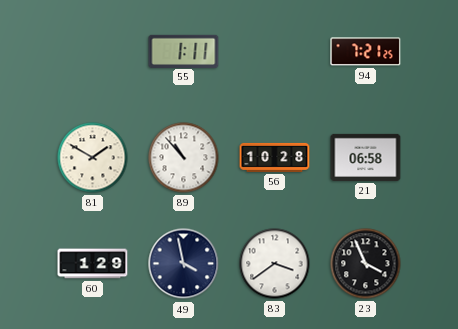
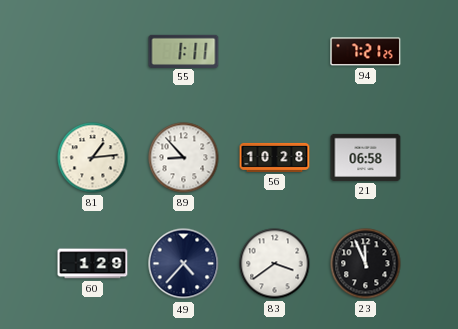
81: 1:50 -> 1:14 (93, 158)
89: 10:53 -> 8:53 (184, 158)
49: 3:58 -> 4:37 (184, 264)
23: 3:56 -> 11:56 (366, 264)
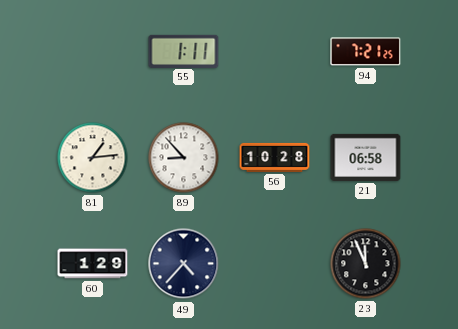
83: 3:39 -> none (275, 264)
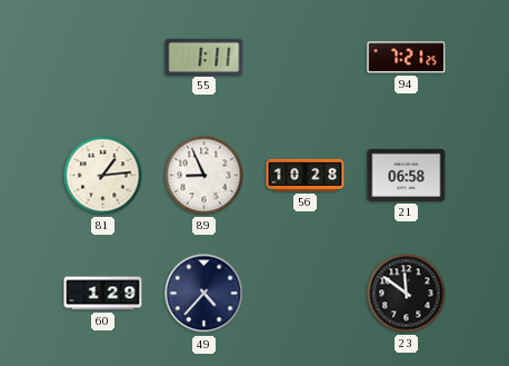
89: 8:53 -> 8:56 (204, 176)
23: 11:56 -> 11:51 (407, 294)
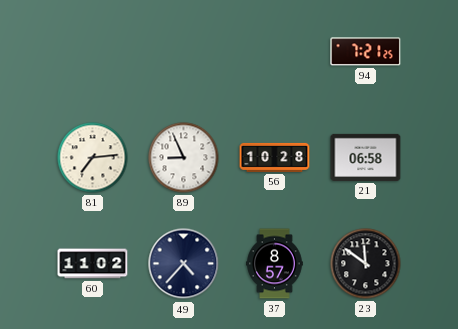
55: 1:11 -> none (204, 57)
81: 1:14 -> 7:14 (93, 158)
60: 1:29 -> 11:02 (93, 264)
37: none -> 8:57 (275, 264)
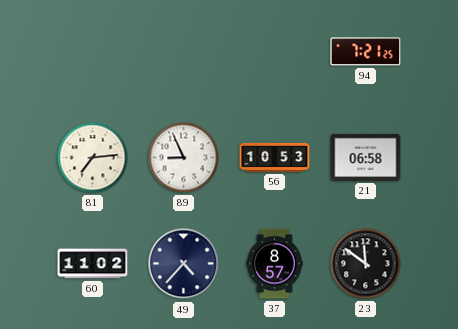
56: 10:28 -> 10:53 (275, 157)
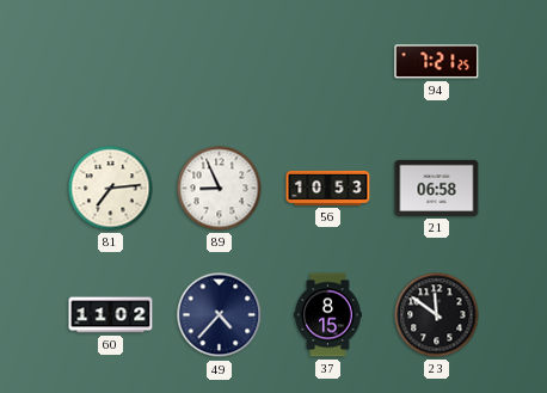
37: 8:57 -> 8:15 (328, 315)
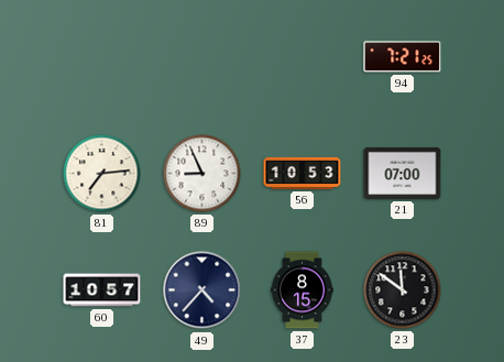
21: 06:58 -> 07:00 (403, 173)
60: 11:02 -> 10:57 (102, 290)
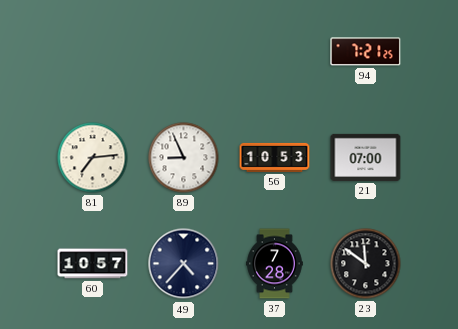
37: 8:15 -> 7:28 (275, 264)
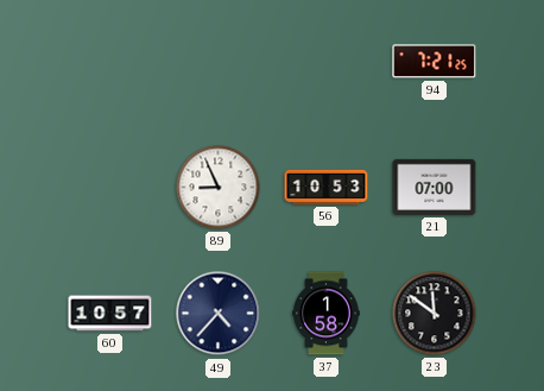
81: 7:14 -> none (93, 158)
37: 7:28 -> 1:58 (327, 314)
